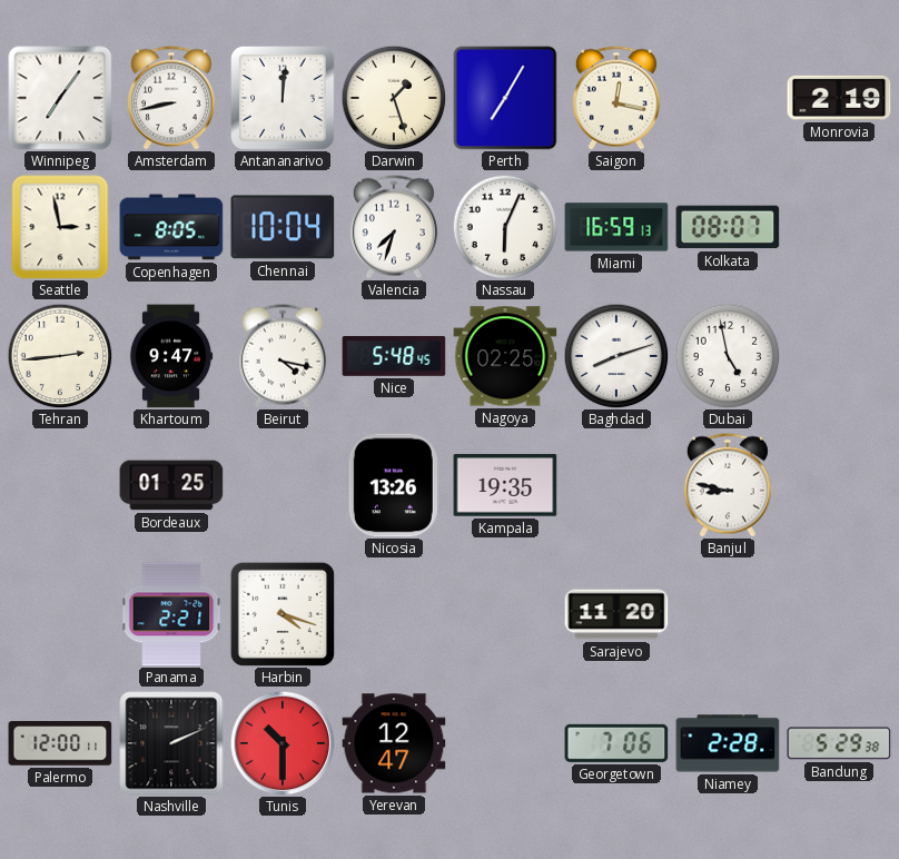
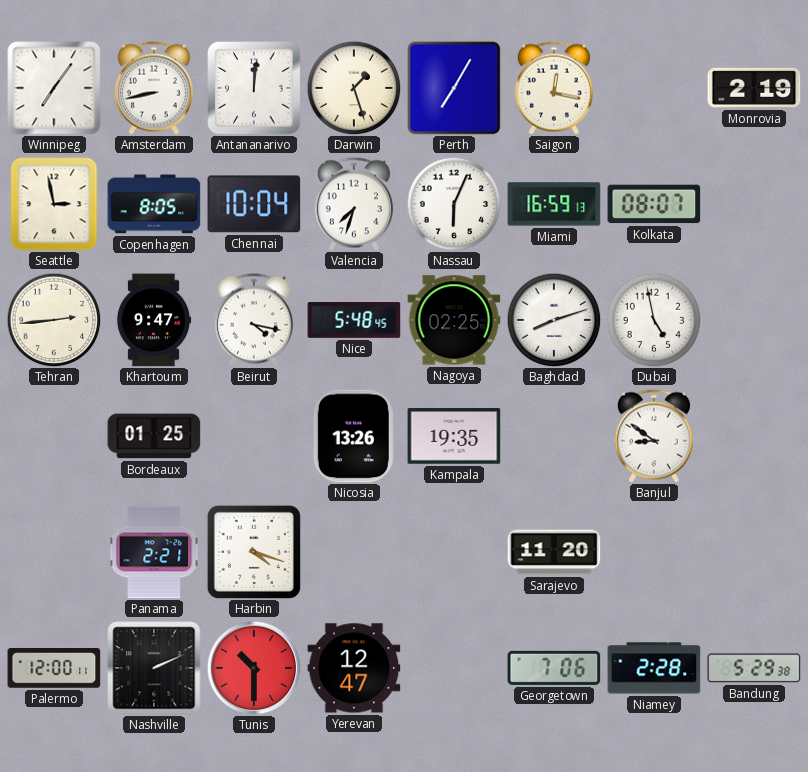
Banjul: 8:47 -> 8:51 (654, 436)
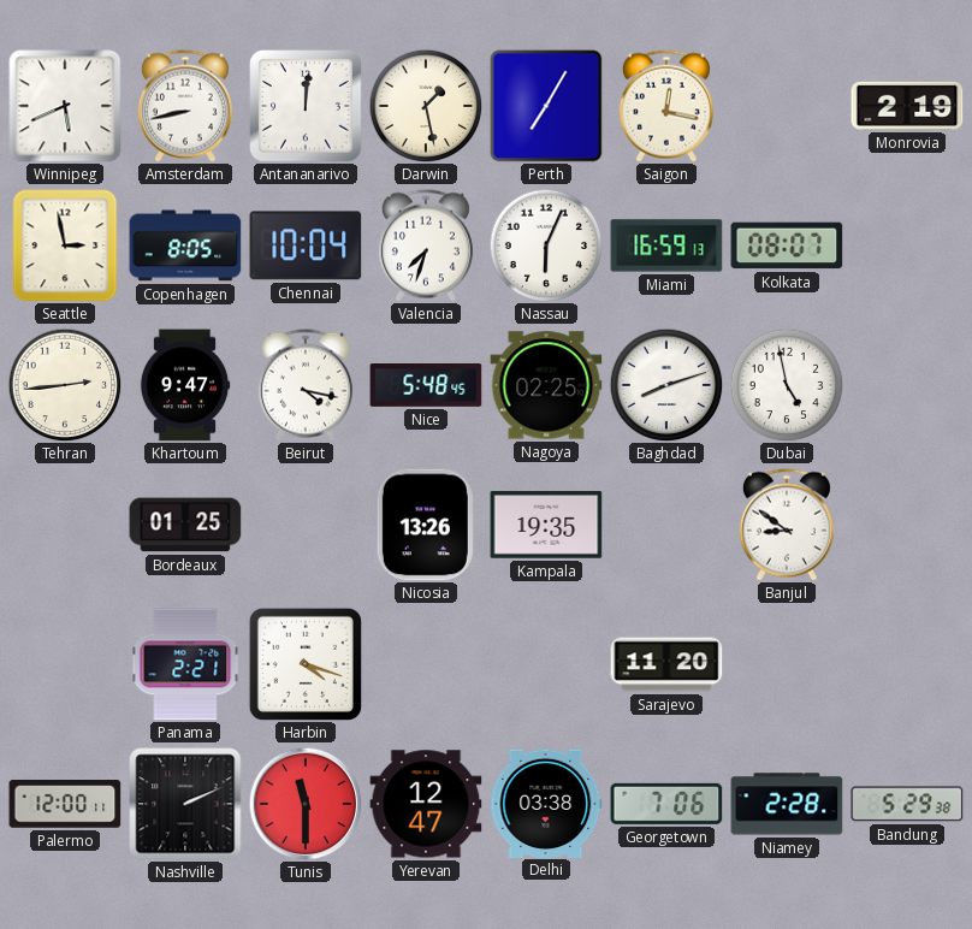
Winnipeg: 7:06 -> 5:41 (65, 106)
Darwin: 1:27 -> 1:28 (426, 106)
Tunis: 10:30 -> 11:30 (306, 804)
Delhi: none -> 03:38 (546, 803)
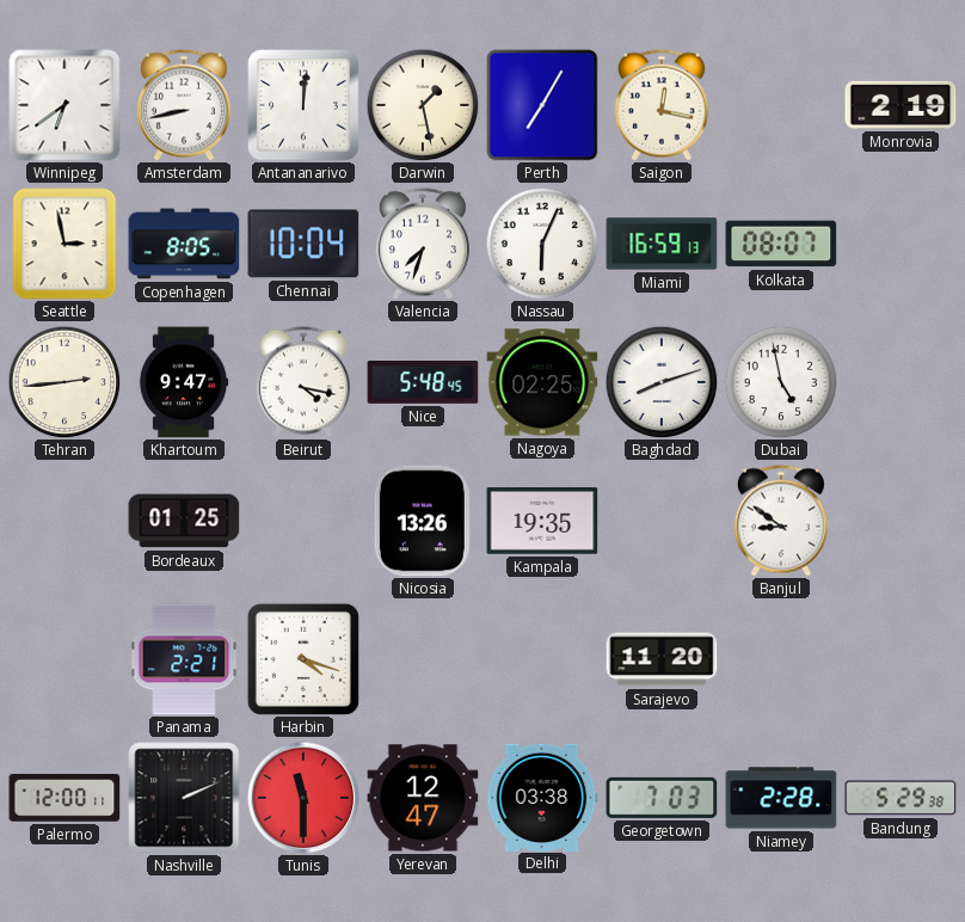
Winnipeg: 5:41 -> 6:39 (64, 105)
Georgetown: 7:06 -> 7:03 (662, 798)
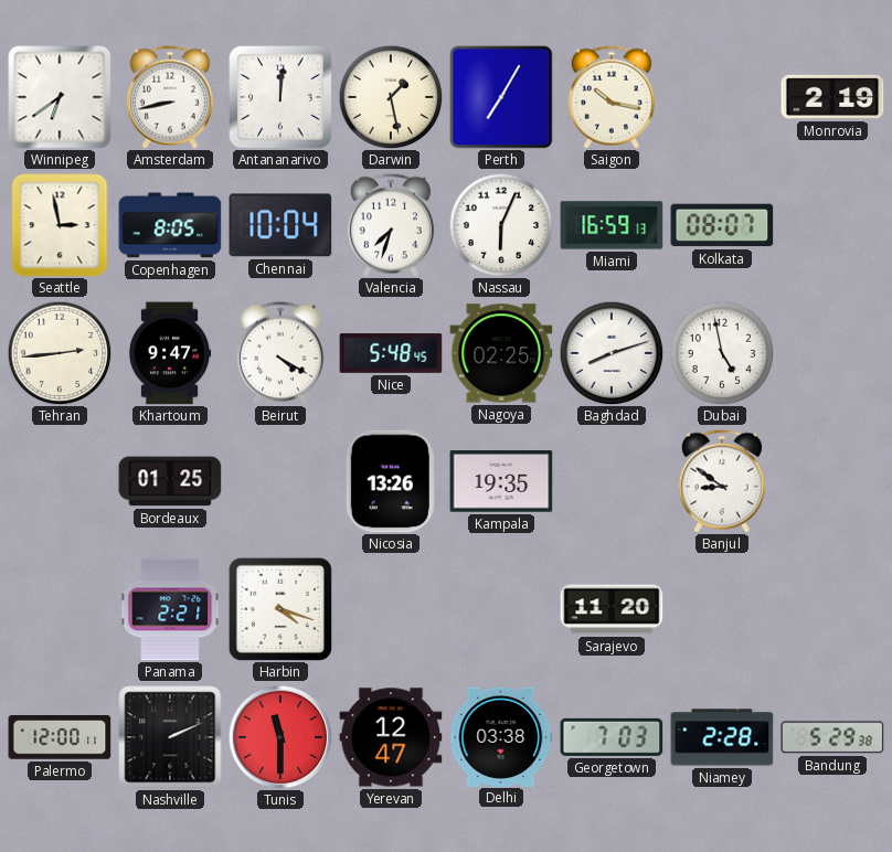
Saigon: 12:17 -> 10:17 (612, 97)
Beirut: 4:17 -> 4:20 (280, 353)
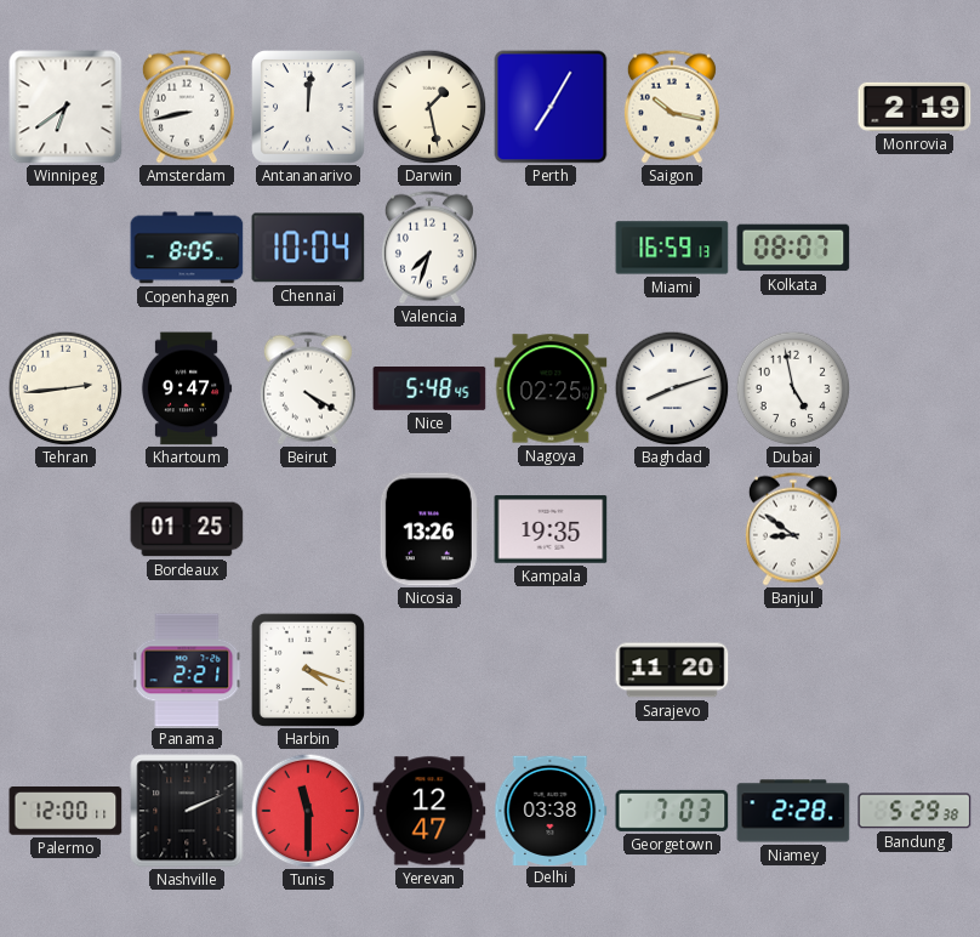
Seattle: 2:58 -> none (60, 225)
Nassau: 6:04 -> none (501, 225)
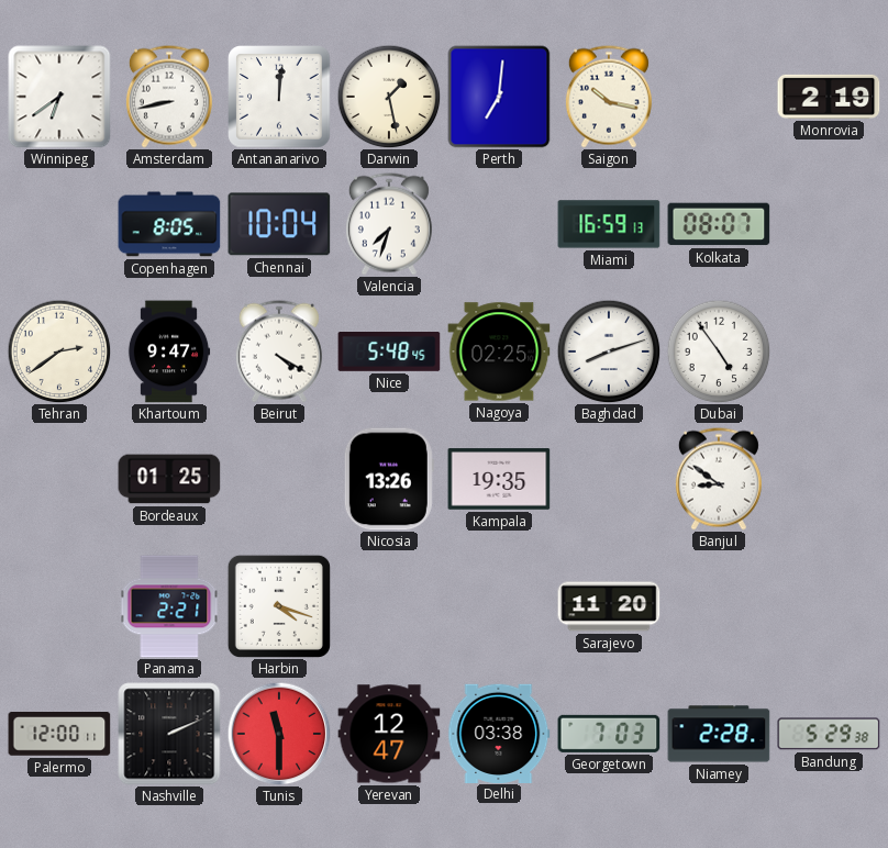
Perth: 7:05 -> 7:01 (499, 97)
Tehran: 2:44 -> 2:39 (59, 352)
Dubai: 4:58 -> 4:54 (719, 352)
